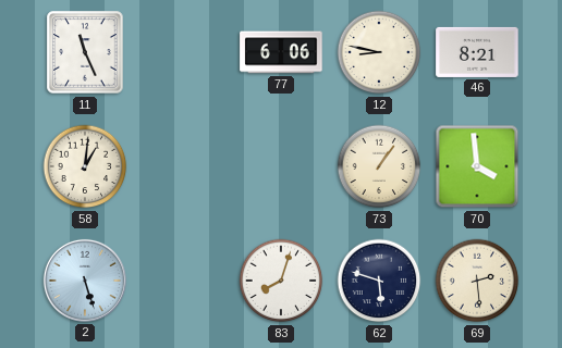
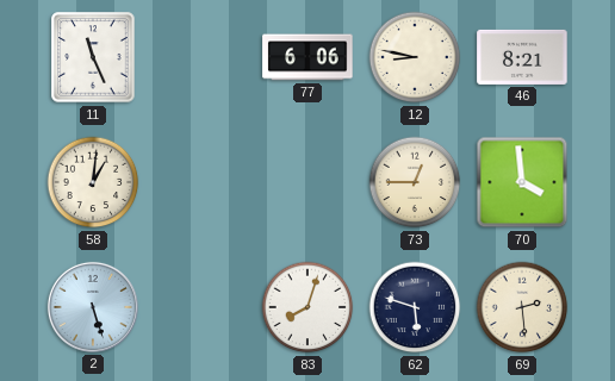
73: 1:06 -> 12:45 (415, 182)
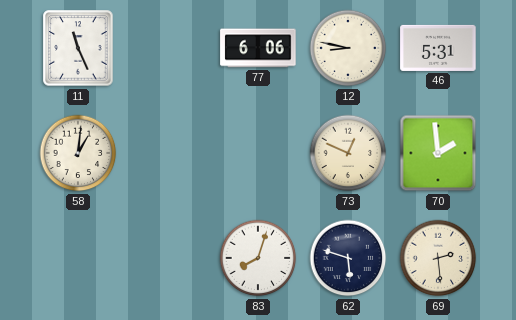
46: 8:21 -> 5:31 (438, 48)
73: 12:45 -> 12:49 (348, 153)
70: 3:59 -> 1:59 (438, 153)
2: 5:27 -> none (93, 307)
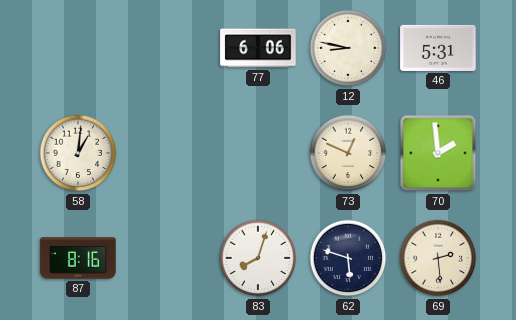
11: 11:26 -> none (78, 48)
87: none -> 8:16 (78, 258)
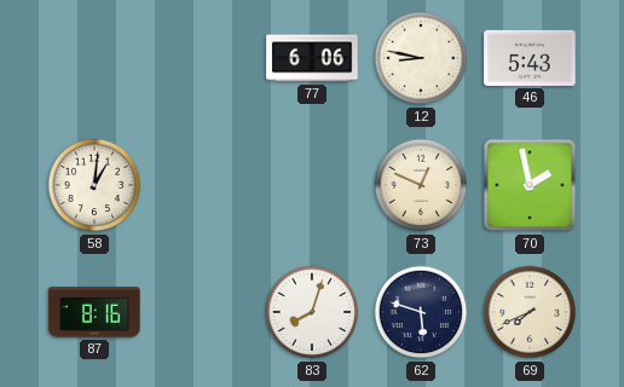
46: 5:31 -> 5:43 (530, 58)
70: 1:59 -> 1:58 (530, 185)
69: 2:29 -> 7:41 (530, 312)
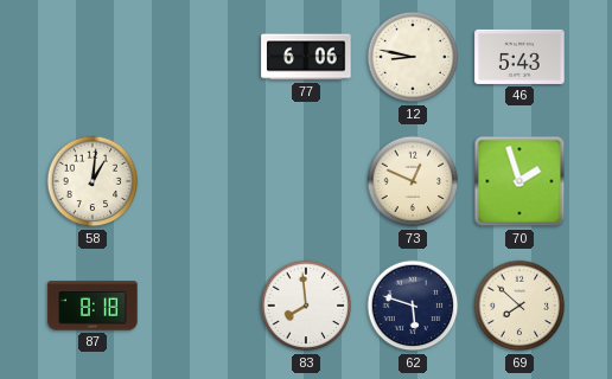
70: 1:58 -> 1:57 (519, 181)
87: 8:16 -> 8:18 (93, 306)
83: 8:03 -> 7:59 (306, 306)
69: 7:41 -> 7:52 (519, 306)
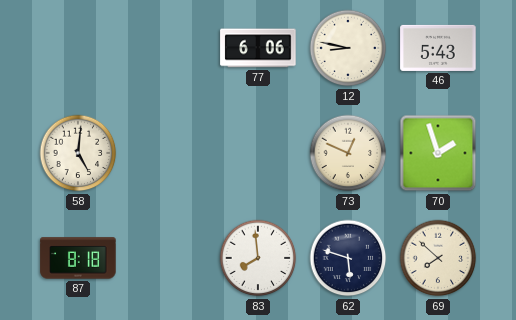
58: 1:01 -> 5:01 (78, 153)
